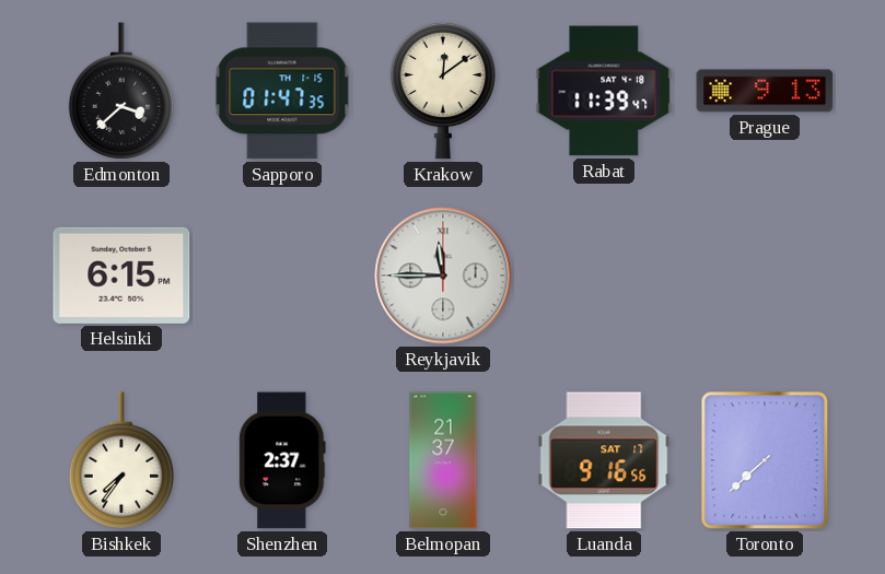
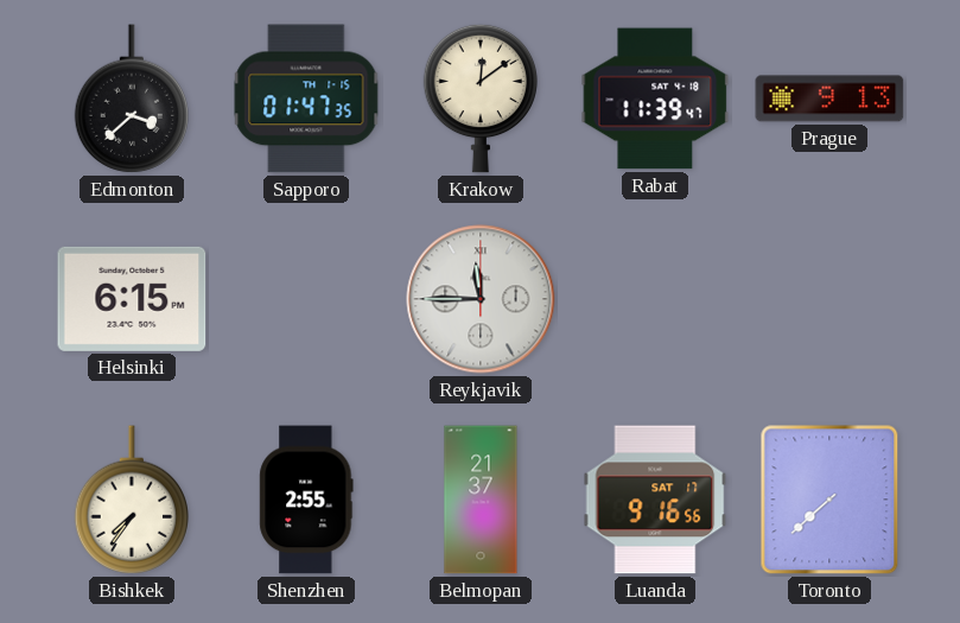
Shenzhen: 2:37 -> 2:55 (306, 500)
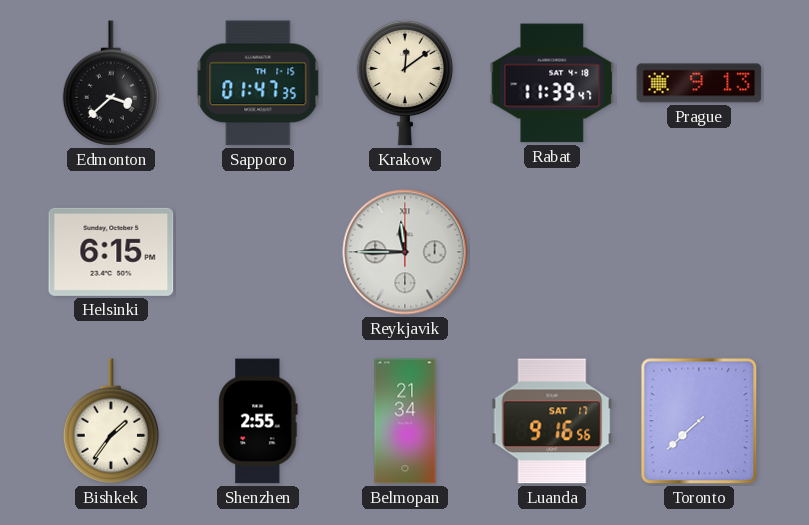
Bishkek: 7:36 -> 1:36 (110, 421)
Belmopan: 21:37 -> 21:34 (405, 421)
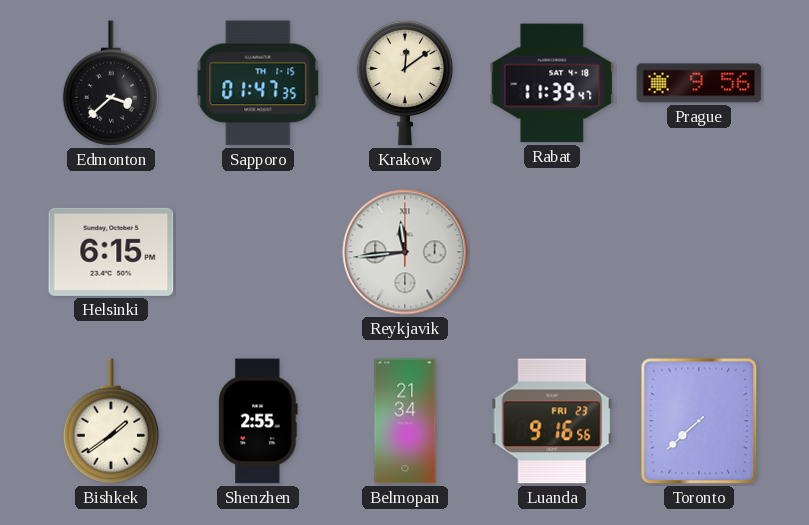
Prague: 9:13 -> 9:56 (699, 83)
Reykjavik: 11:45 -> 11:44 (405, 252)
Bishkek: 1:36 -> 1:39 (110, 421)
Luanda date: SAT 17 -> FRI 23 (552, 421)
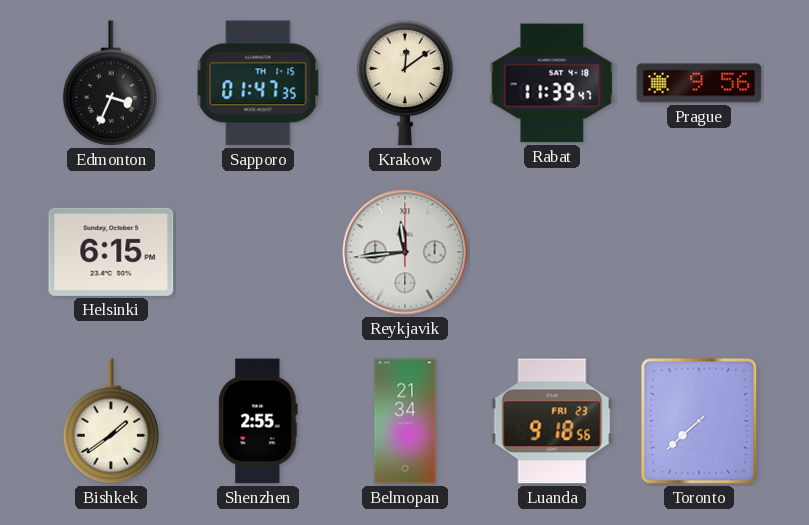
Edmonton: 3:38 -> 3:34 (110, 83)
Luanda: 9:16 -> 9:18 (552, 421)
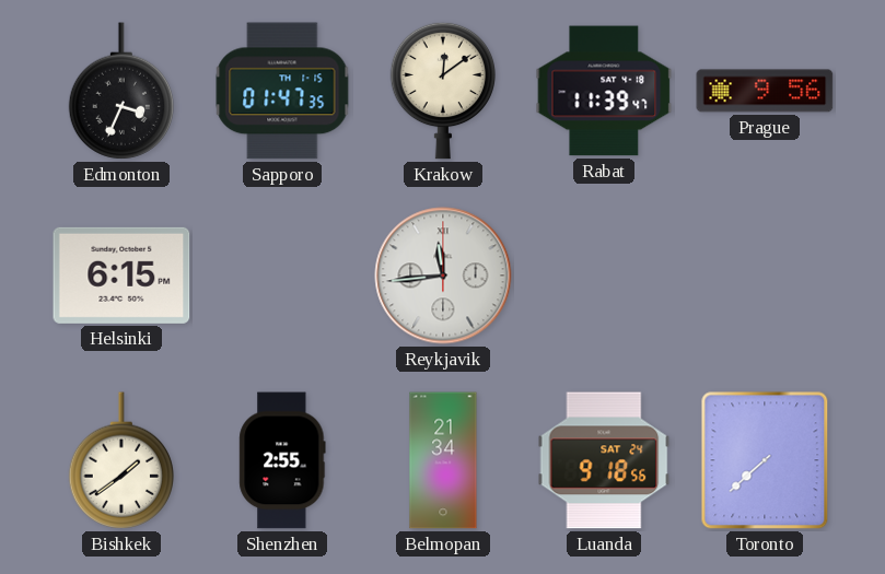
Luanda date: FRI 23 -> SAT 24 (604, 460)
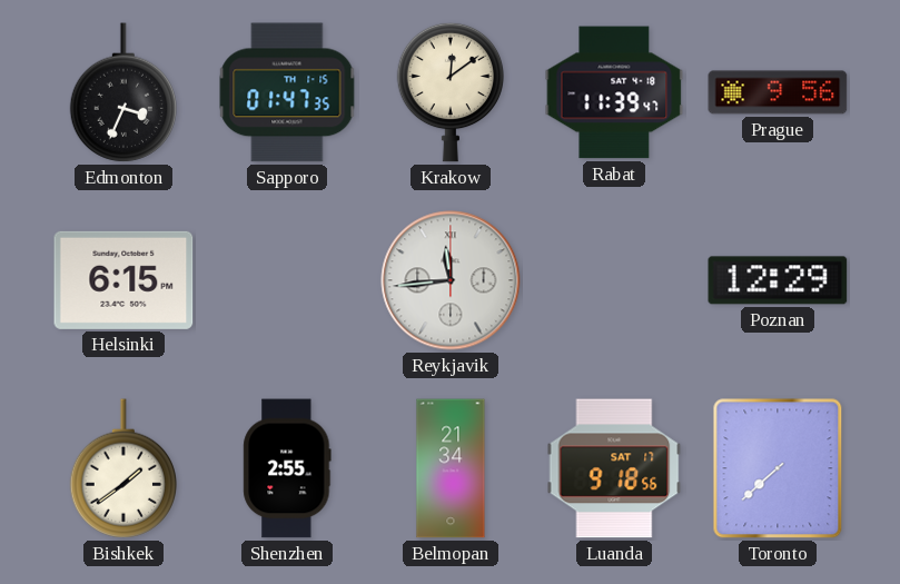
Poznan: none -> 12:29 (778, 280)
Luanda date: SAT 24 -> SAT 17 (614, 468)
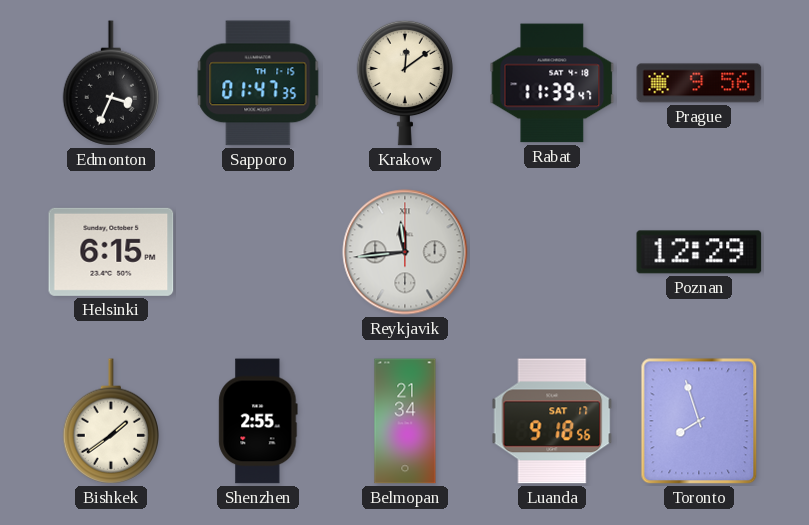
Toronto: 7:38 -> 7:57 (699, 421)
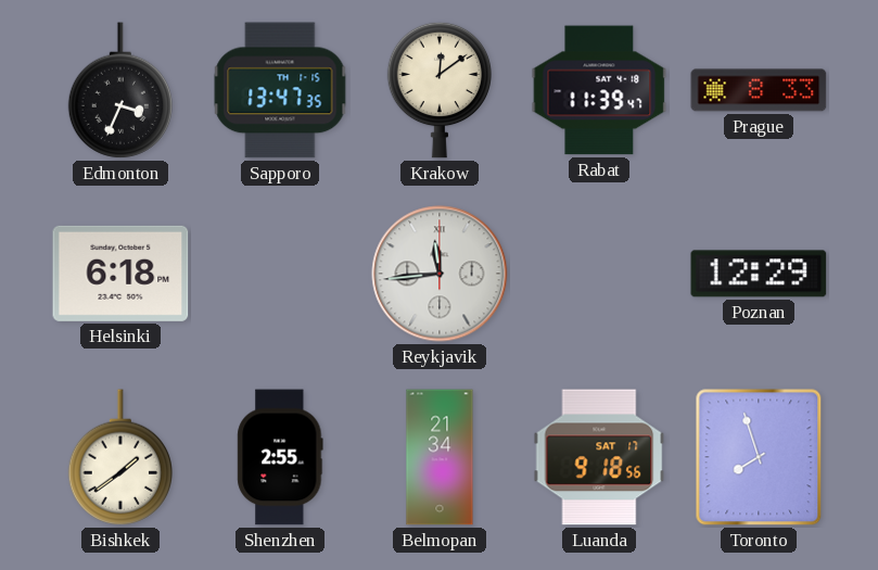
Sapporo: 01:47 -> 13:47 (280, 90)
Prague: 9:56 -> 8:33 (759, 90)
Helsinki: 6:15 -> 6:18 (120, 274)
